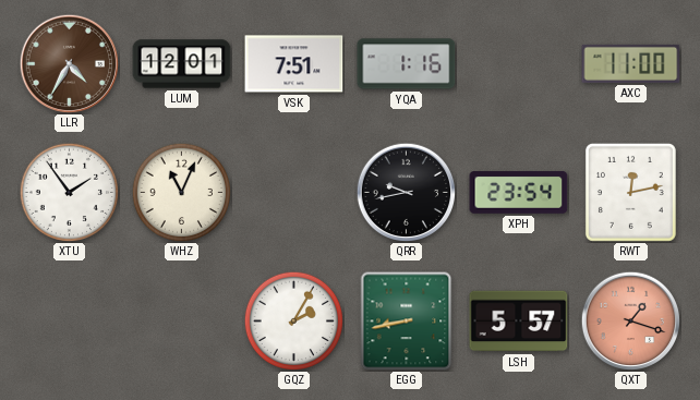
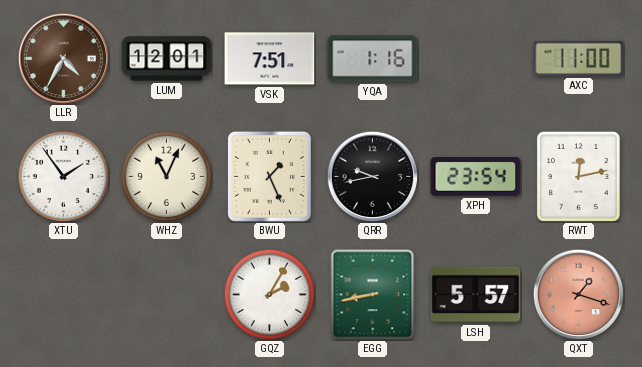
BWU: none -> 1:26 (269, 176)
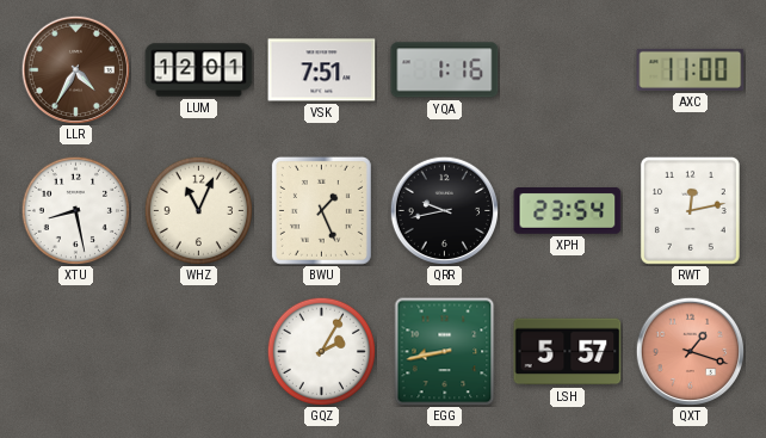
XTU: 1:54 -> 8:28 (75, 210)
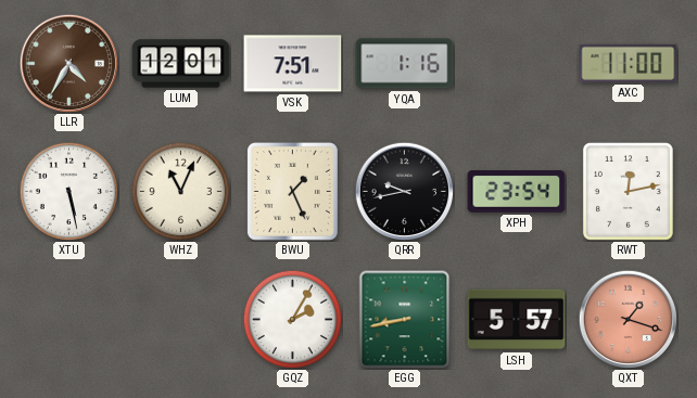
XTU: 8:28 -> 5:28 (68, 191)
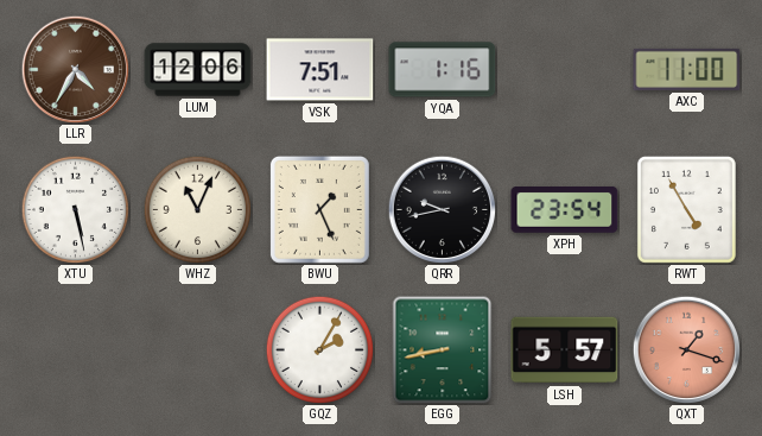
LUM: 12:01 -> 12:06 (198, 70)
RWT: 12:13 -> 4:55 (686, 209)
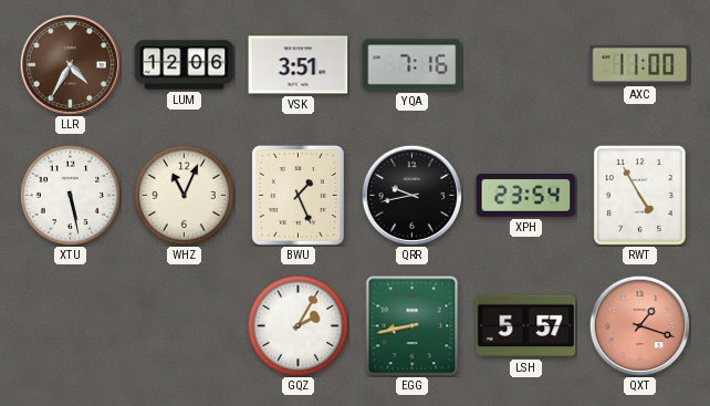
VSK: 7:51 -> 3:51 (299, 65)
YQA: 1:16 -> 7:16 (413, 65)
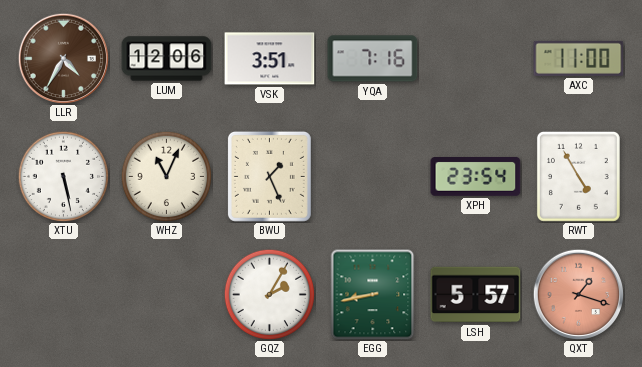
QRR: 9:43 -> none (411, 195)
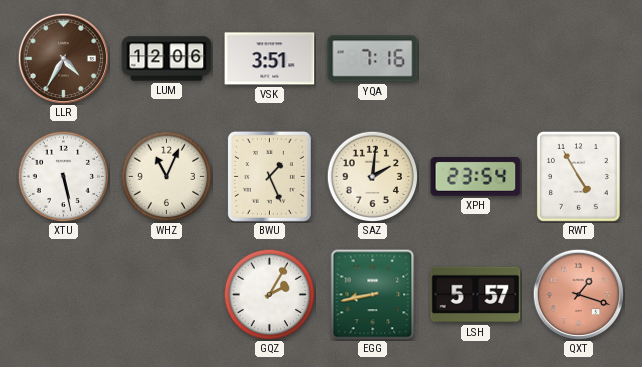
AXC: 11:00 -> none (579, 58)
SAZ: none -> 2:01 (372, 176)
